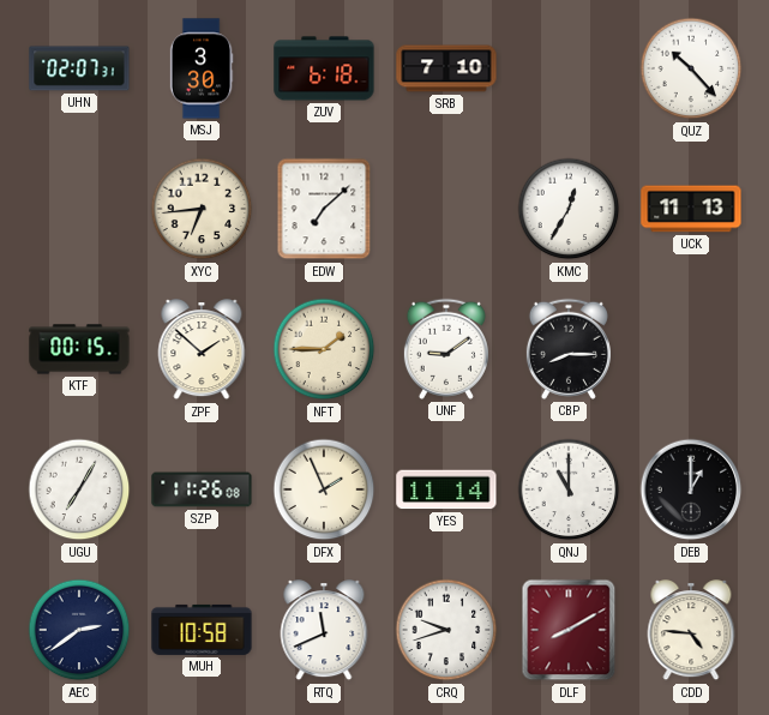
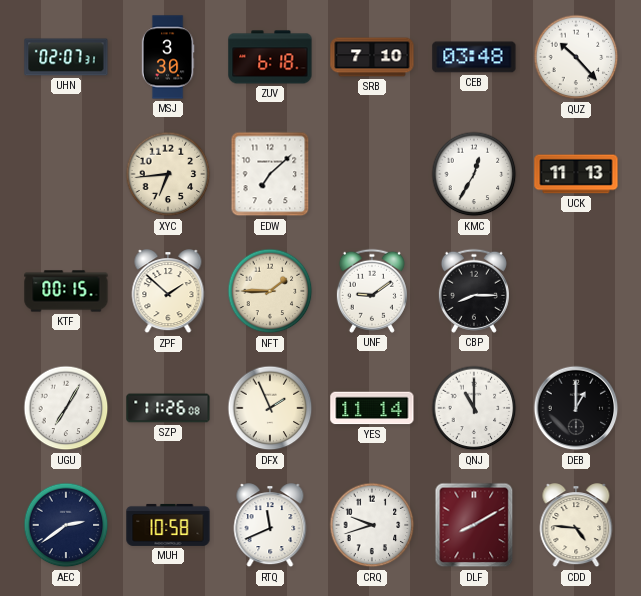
CEB: none -> 03:48 (474, 57)
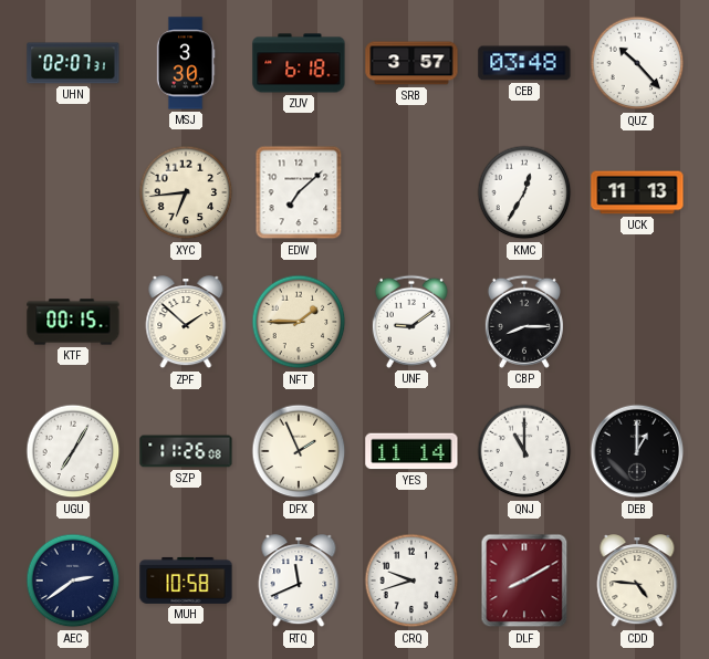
SRB: 7:10 -> 3:57 (411, 63)
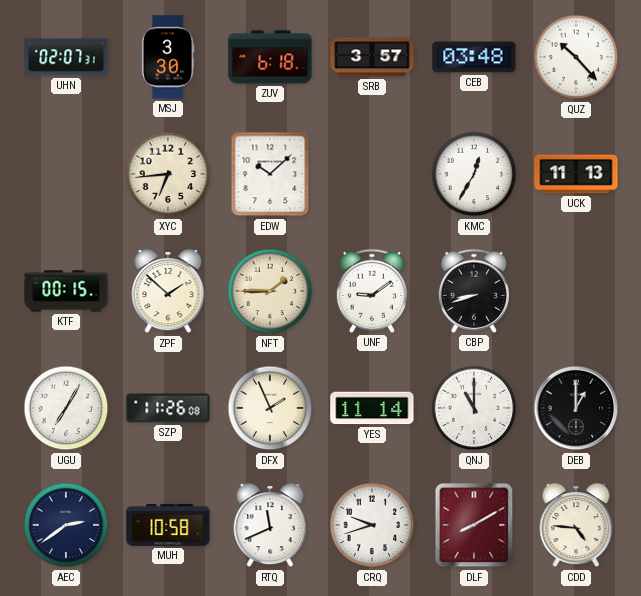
EDW: 7:08 -> 10:08 (270, 174)
CBP: 8:15 -> 8:42 (474, 291)
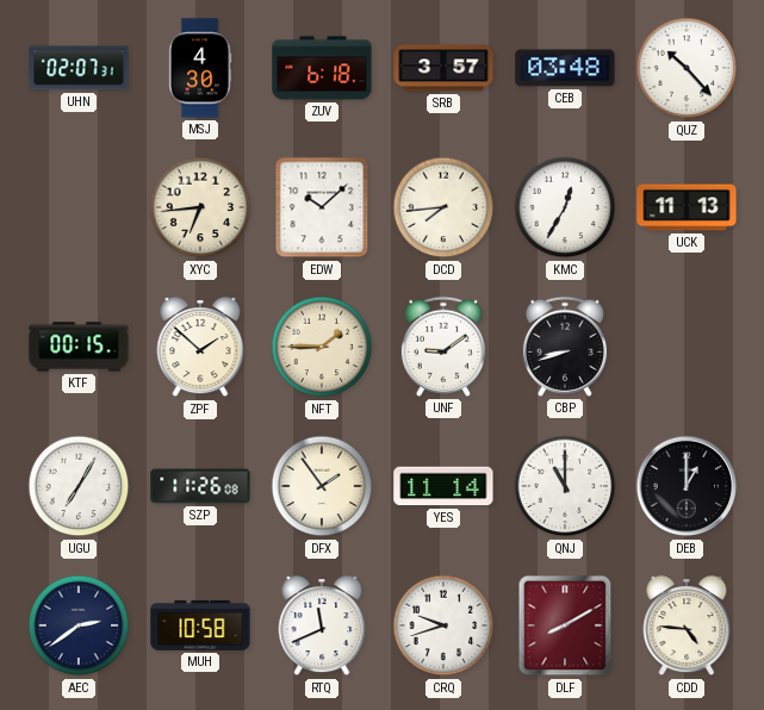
MSJ: 3:30 -> 4:30 (200, 68)
DCD: none -> 7:44 (443, 207)
DFX: 1:56 -> 1:54 (322, 486)
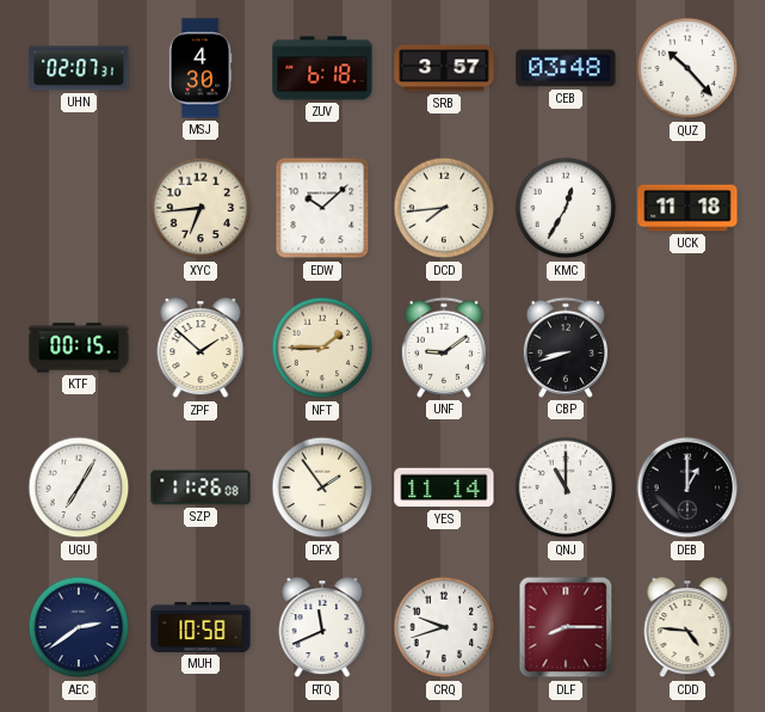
UCK: 11:13 -> 11:18 (687, 208)
DLF: 8:10 -> 8:15 (566, 627)
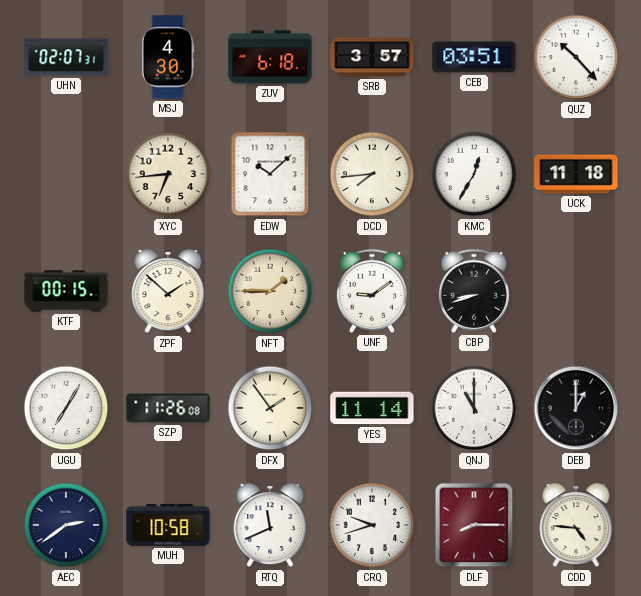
CEB: 03:48 -> 03:51 (474, 57)
